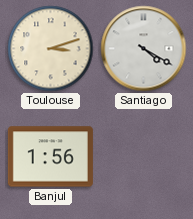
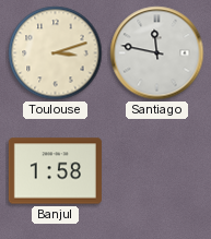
Santiago: 4:20 -> 11:47 (157, 53)
Banjul: 1:56 -> 1:58 (55, 171)
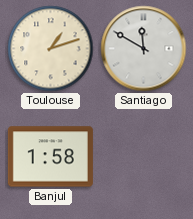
Toulouse: 3:12 -> 1:12 (51, 49)
Santiago: 11:47 -> 11:50 (144, 49)
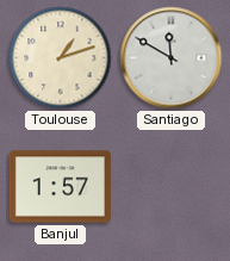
Banjul: 1:58 -> 1:57 (60, 187)
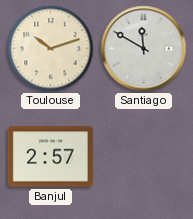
Toulouse: 1:12 -> 10:12 (51, 49)
Banjul: 1:57 -> 2:57 (50, 157)
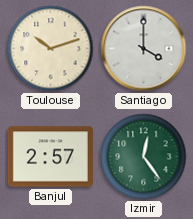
Santiago: 11:50 -> 4:00 (144, 49)
Izmir: none -> 12:24 (144, 157)
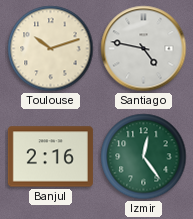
Santiago: 4:00 -> 4:47 (144, 49)
Banjul: 2:57 -> 2:16 (50, 157)
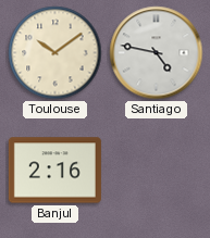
Toulouse: 10:12 -> 10:09 (55, 53)
Izmir: 12:24 -> none (144, 157)
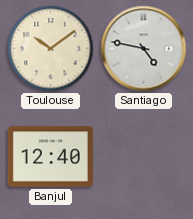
Banjul: 2:16 -> 12:40 (50, 157)
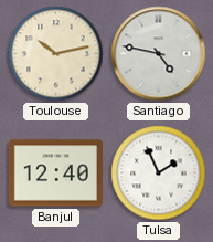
Toulouse: 10:09 -> 10:13 (56, 54)
Tulsa: none -> 1:56 (159, 173)
